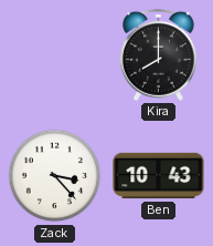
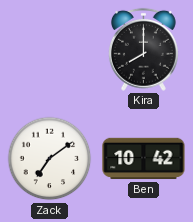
Zack: 3:23 -> 7:09 (50, 159)
Ben: 10:43 -> 10:42 (144, 159)
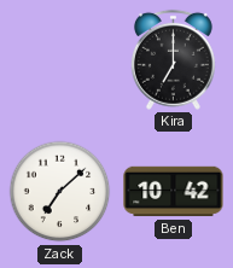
Kira: 8:00 -> 7:00 (173, 59)
Zack: 7:09 -> 7:08 (60, 192)
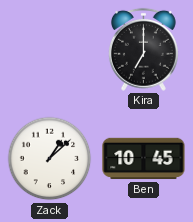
Zack: 7:08 -> 1:08 (50, 159)
Ben: 10:42 -> 10:45 (144, 159)
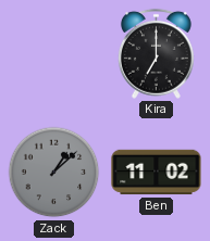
Zack dial: white -> grey (54, 173)
Ben: 10:45 -> 11:02 (157, 173)
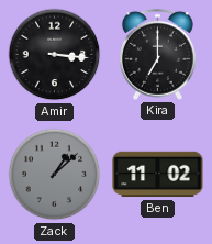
Amir: none -> 3:16 (55, 55)
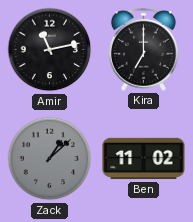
Amir: 3:16 -> 11:13 (50, 50)
